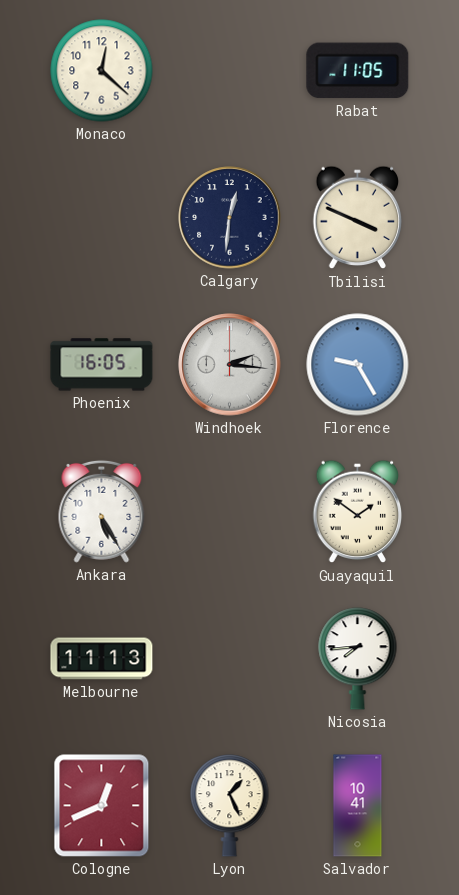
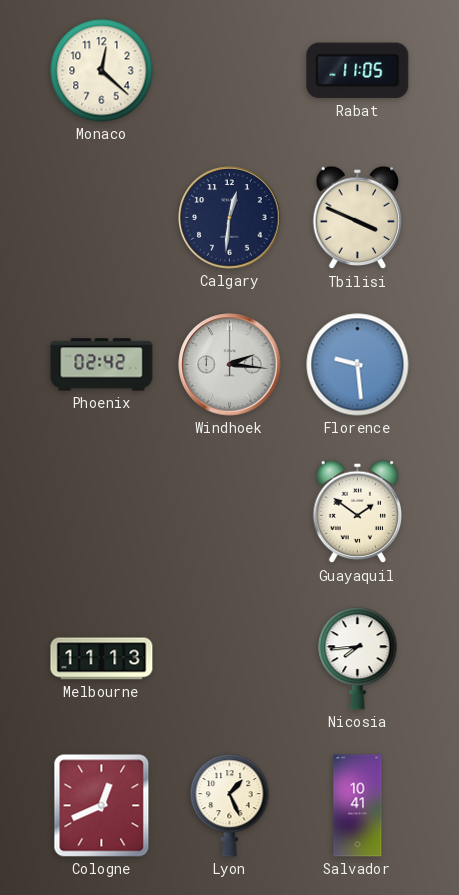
Phoenix: 16:05 -> 02:42 (102, 365)
Florence: 9:25 -> 9:29 (358, 365)
Ankara: 5:25 -> none (102, 511)
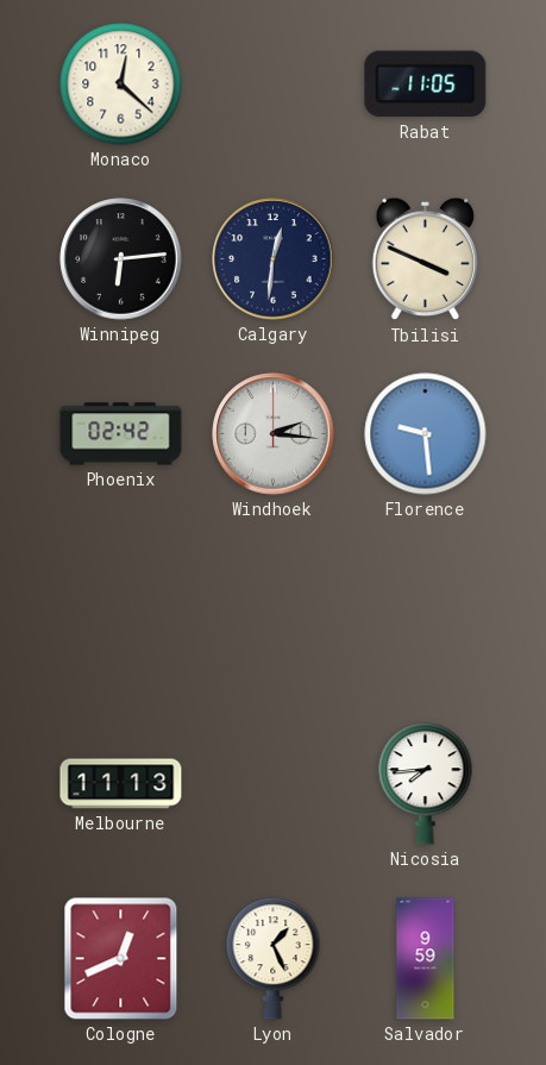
Winnipeg: none -> 6:14 (121, 259)
Guayaquil: 1:51 -> none (358, 512)
Salvador: 10:41 -> 9:59 (426, 959)
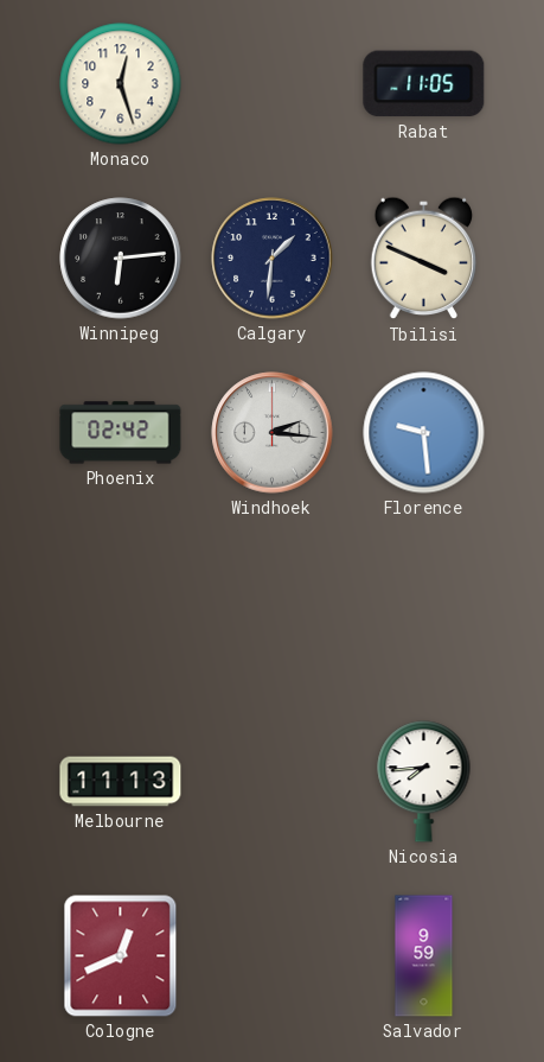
Monaco: 12:22 -> 12:27 (121, 84)
Calgary: 12:31 -> 1:31 (273, 259)
Lyon: 1:26 -> none (274, 959)
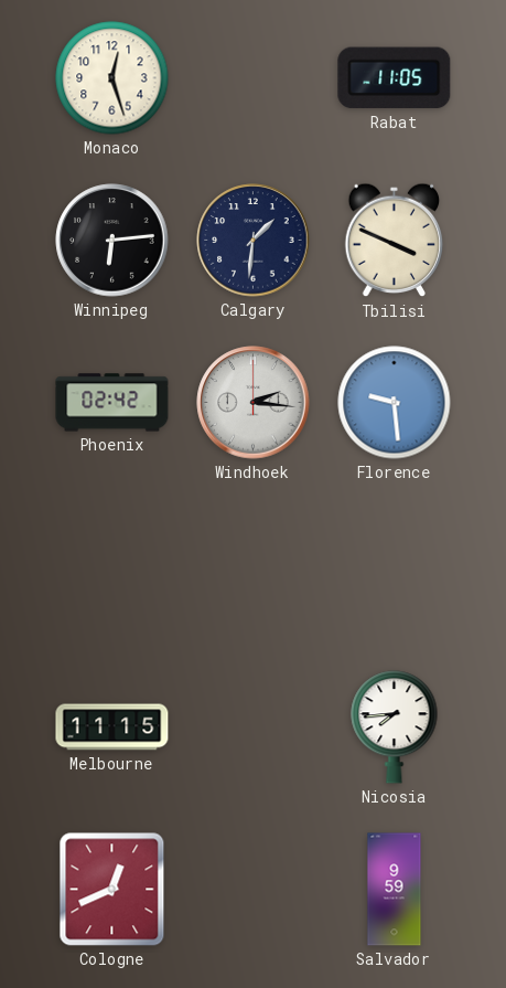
Melbourne: 11:13 -> 11:15 (112, 727)
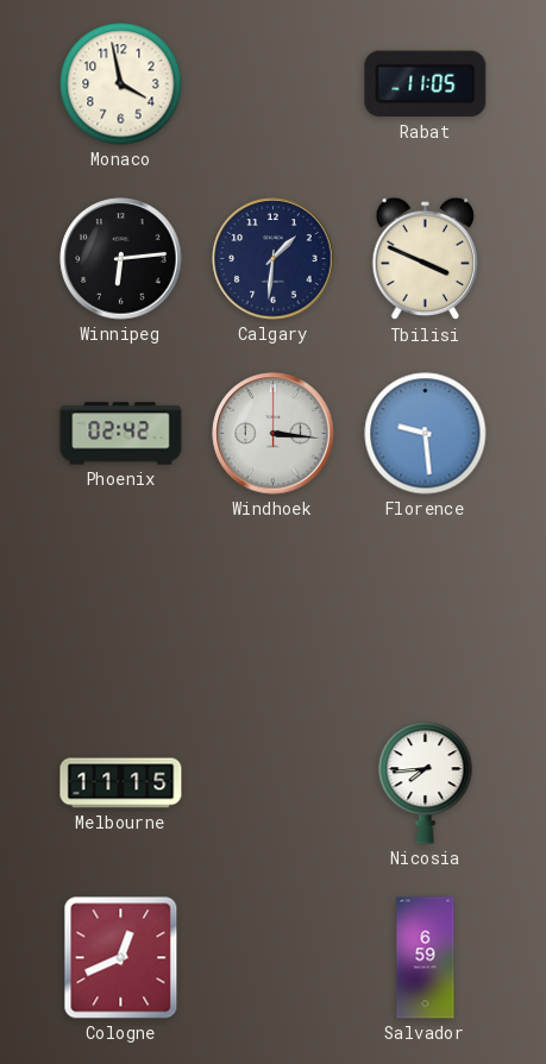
Monaco: 12:27 -> 3:58 (121, 84)
Windhoek: 2:16 -> 3:16 (274, 434)
Salvador: 9:59 -> 6:59 (426, 958)
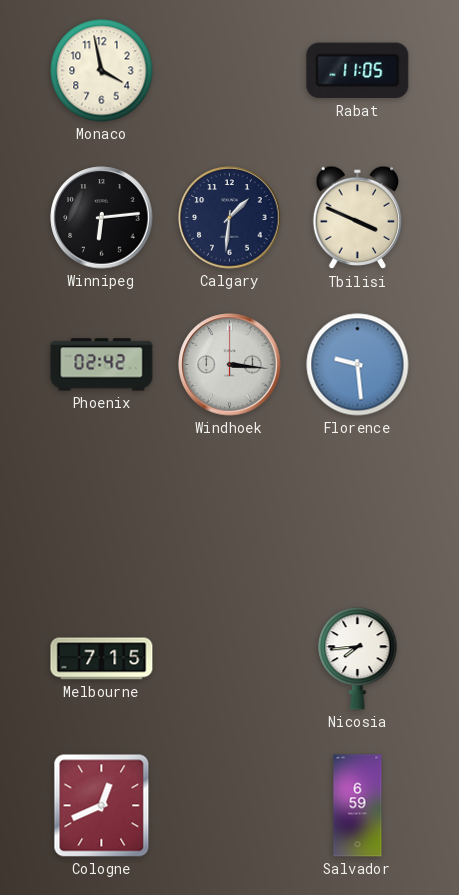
Melbourne: 11:15 -> 7:15 (102, 659)
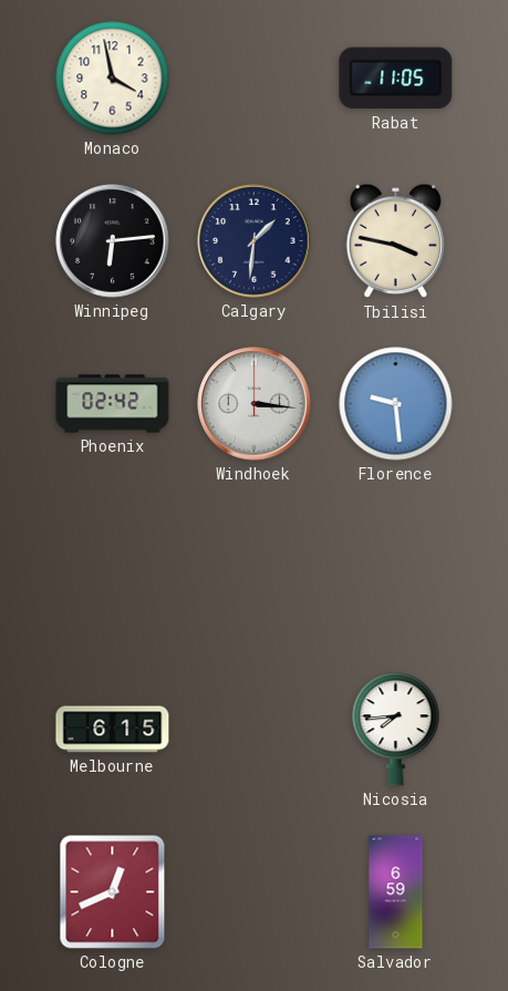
Tbilisi: 3:49 -> 3:47 (396, 241)
Melbourne: 7:15 -> 6:15 (113, 730)
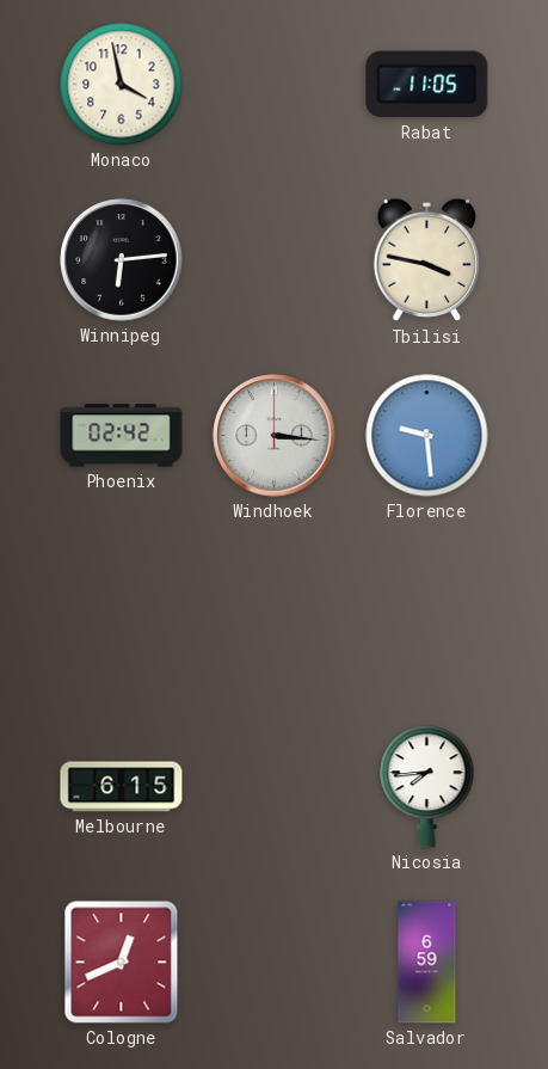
Calgary: 1:31 -> none (255, 241)
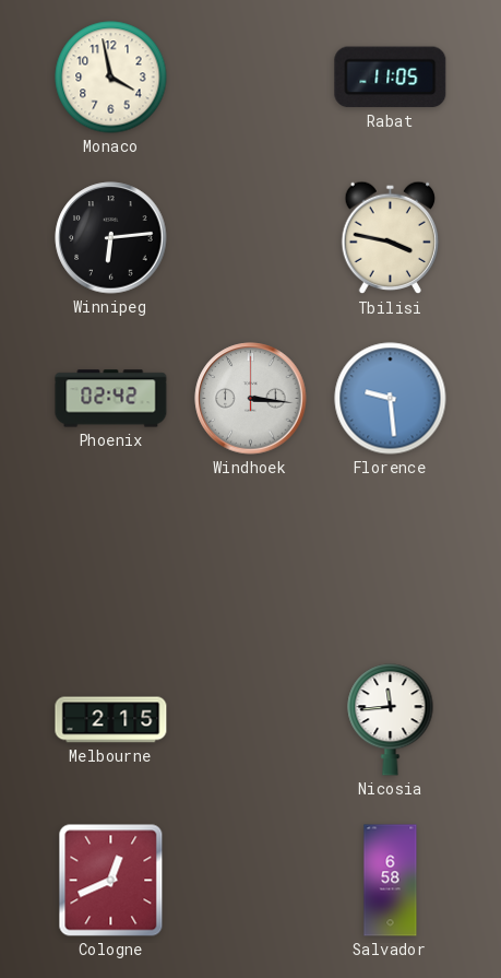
Melbourne: 6:15 -> 2:15 (111, 720)
Nicosia: 7:44 -> 11:44 (391, 720)
Salvador: 6:59 -> 6:58 (391, 881)
